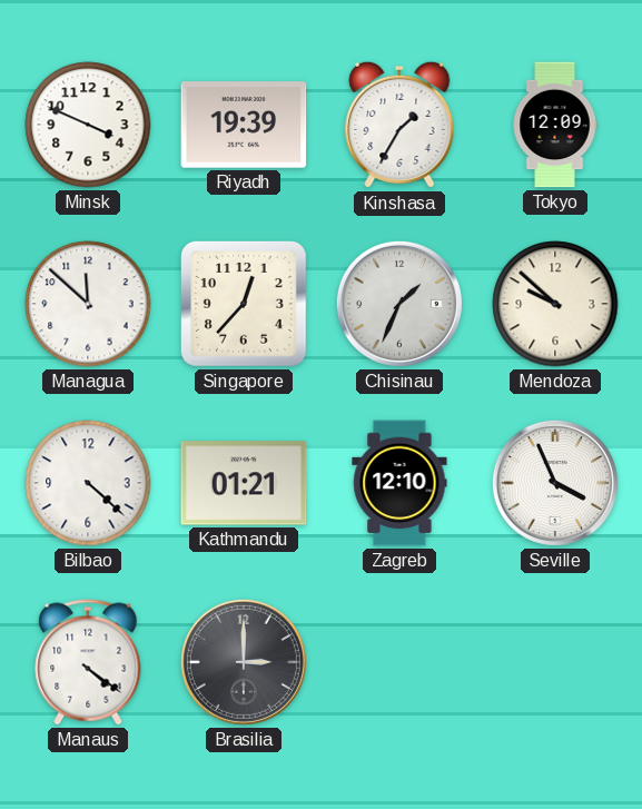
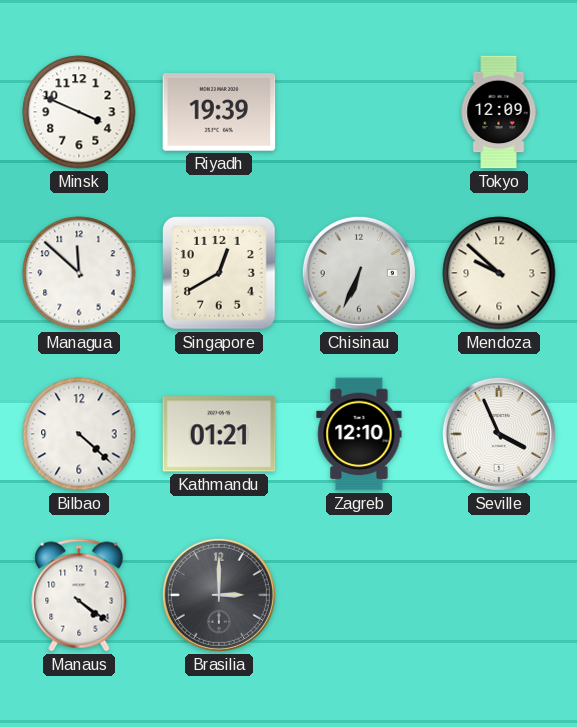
Kinshasa: 1:35 -> none (399, 125)
Singapore: 12:37 -> 12:40 (219, 273)
Chisinau: 1:34 -> 6:34 (359, 273)
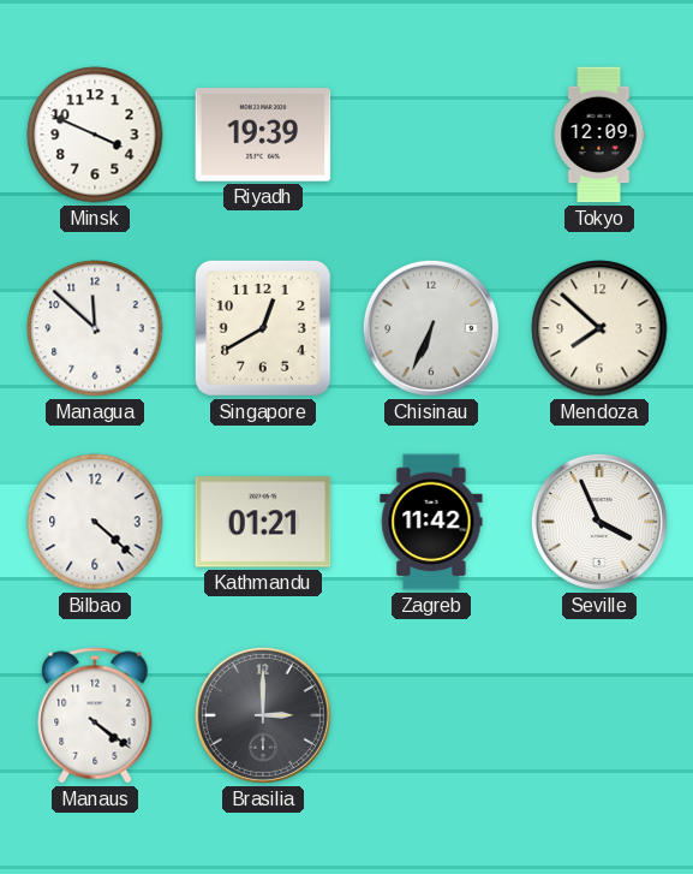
Mendoza: 9:52 -> 7:52 (599, 328)
Zagreb: 12:10 -> 11:42 (431, 522)
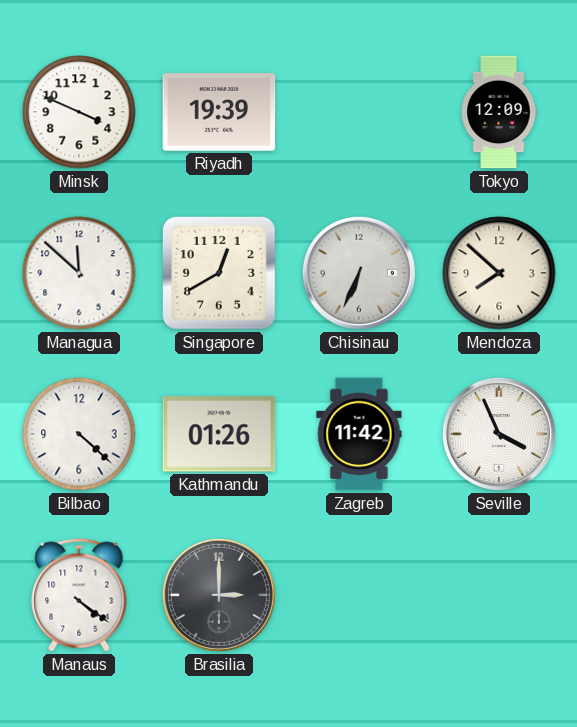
Kathmandu: 01:21 -> 01:26 (219, 434)
